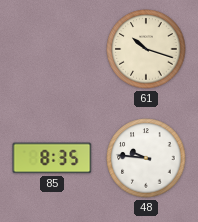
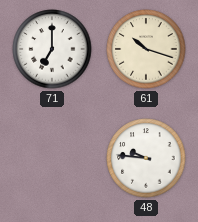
71: none -> 7:00 (52, 49)
85: 8:35 -> none (52, 158)
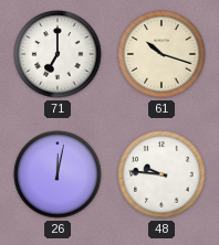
26: none -> 12:02 (58, 174)
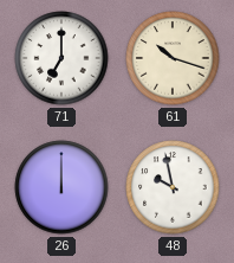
26: 12:02 -> 12:00 (61, 187)
48: 9:46 -> 9:58 (173, 187)
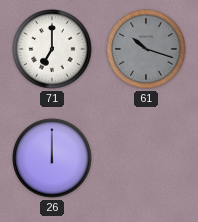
61 dial: cream -> grey (146, 49)
48: 9:58 -> none (173, 187)
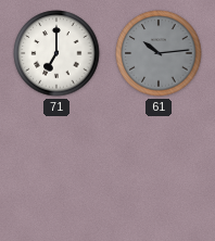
61: 10:18 -> 10:14 (159, 53)
26: 12:00 -> none (52, 158)
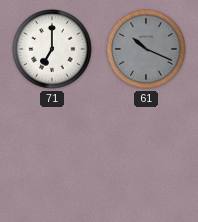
61: 10:14 -> 10:19 (146, 49)
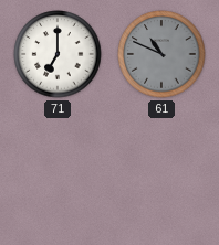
61: 10:19 -> 10:49 (161, 54)
